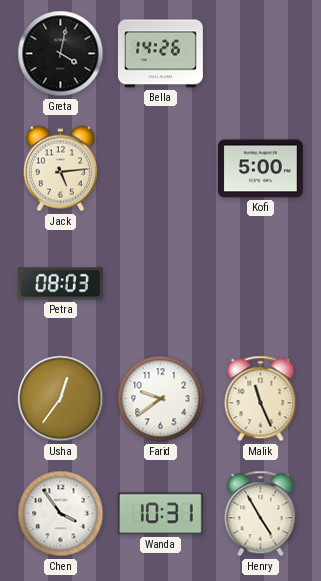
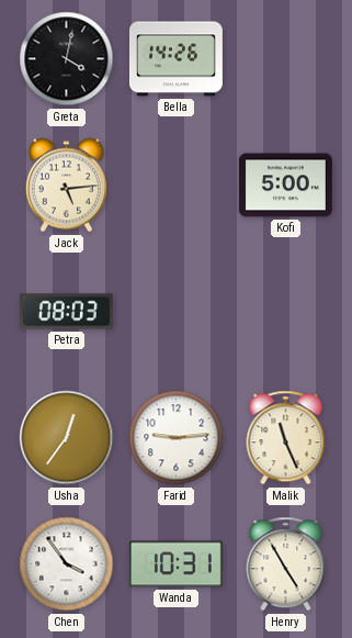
Farid: 9:39 -> 9:14 (177, 438)
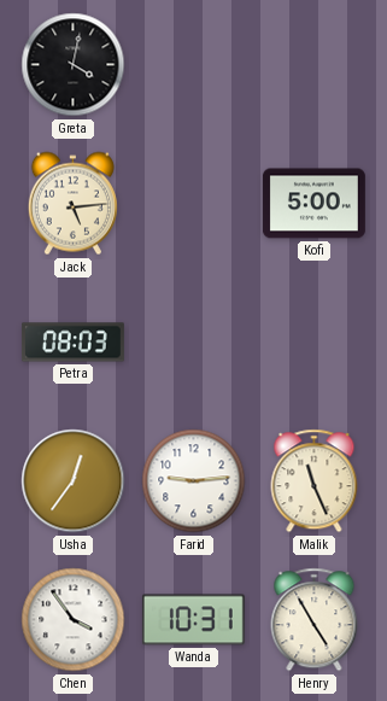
Bella: 14:26 -> none (175, 59)
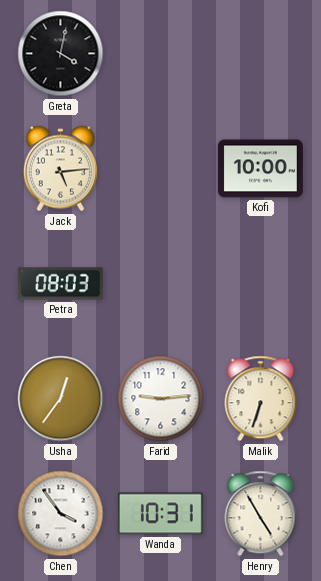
Kofi: 5:00 -> 10:00 (260, 169)
Malik: 11:26 -> 6:33 (261, 399)
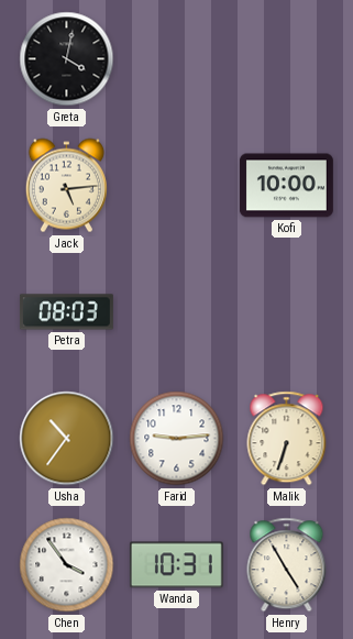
Usha: 12:36 -> 10:36 (67, 439)
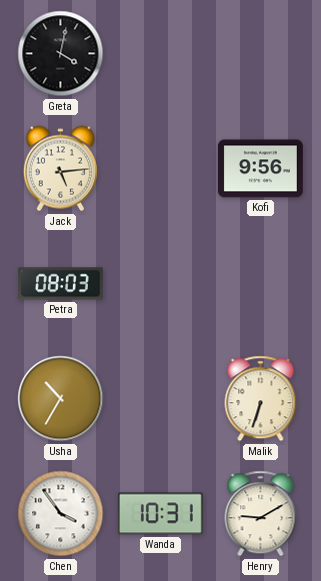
Kofi: 10:00 -> 9:56 (260, 169)
Usha: 10:36 -> 10:35 (61, 399)
Farid: 9:14 -> none (177, 439)
Henry: 4:55 -> 9:10 (261, 514)
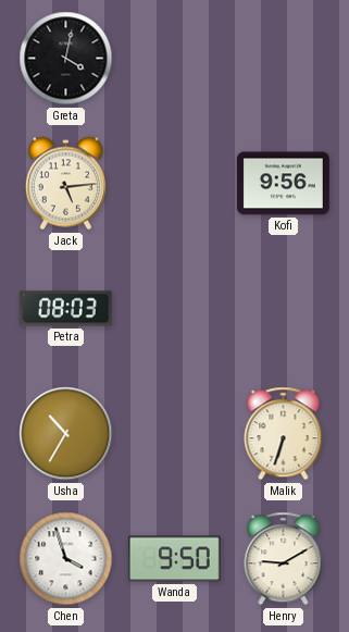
Chen: 3:54 -> 3:57 (66, 559)
Wanda: 10:31 -> 9:50 (174, 559)
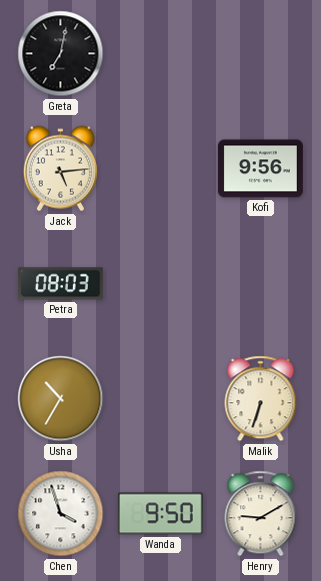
Greta: 4:02 -> 7:02 (61, 54)
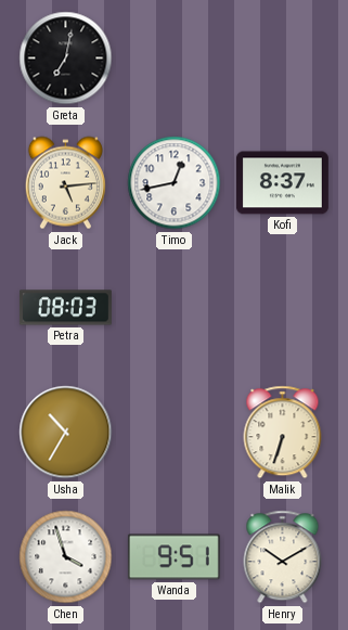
Timo: none -> 12:43 (175, 183)
Kofi: 9:56 -> 8:37 (282, 183)
Wanda: 9:50 -> 9:51 (173, 557)
Henry: 9:10 -> 10:10 (283, 557)
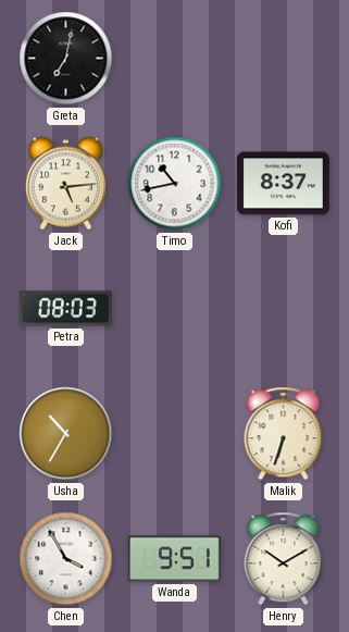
Timo: 12:43 -> 10:43 (175, 184)
Chen: 3:57 -> 3:55 (66, 559)
